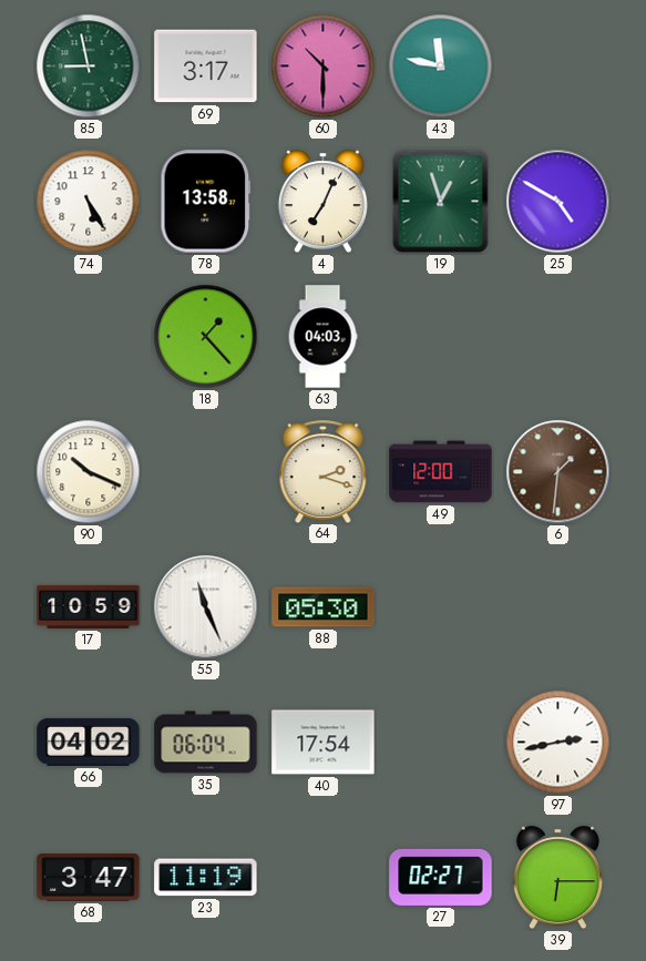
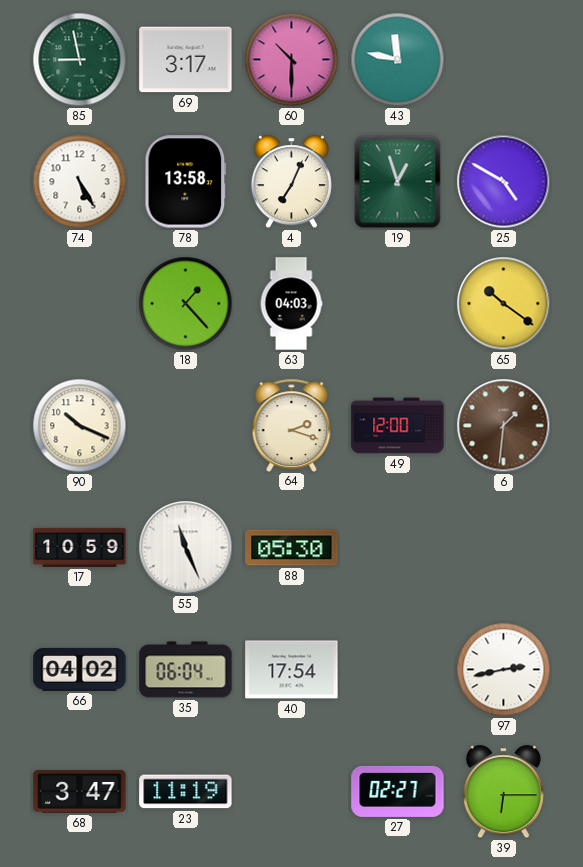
65: none -> 10:21 (504, 304)
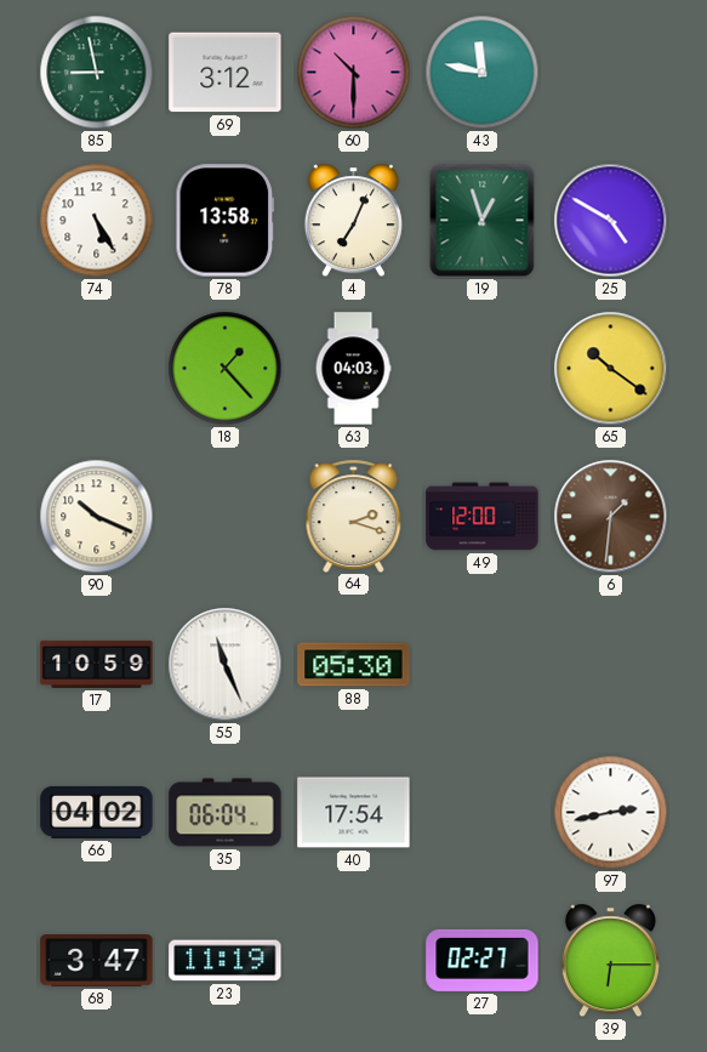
69: 3:17 -> 3:12 (226, 73)
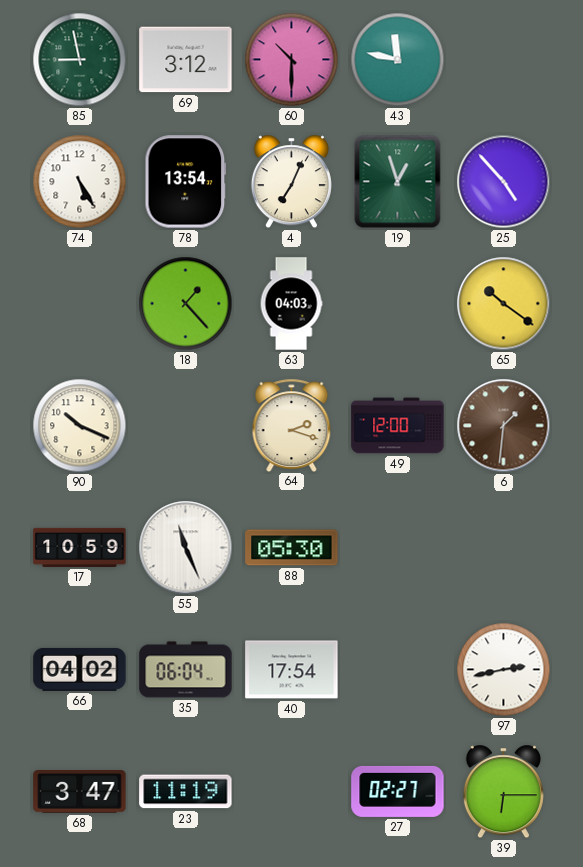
78: 13:58 -> 13:54 (186, 182)
25: 4:50 -> 4:53 (504, 182)
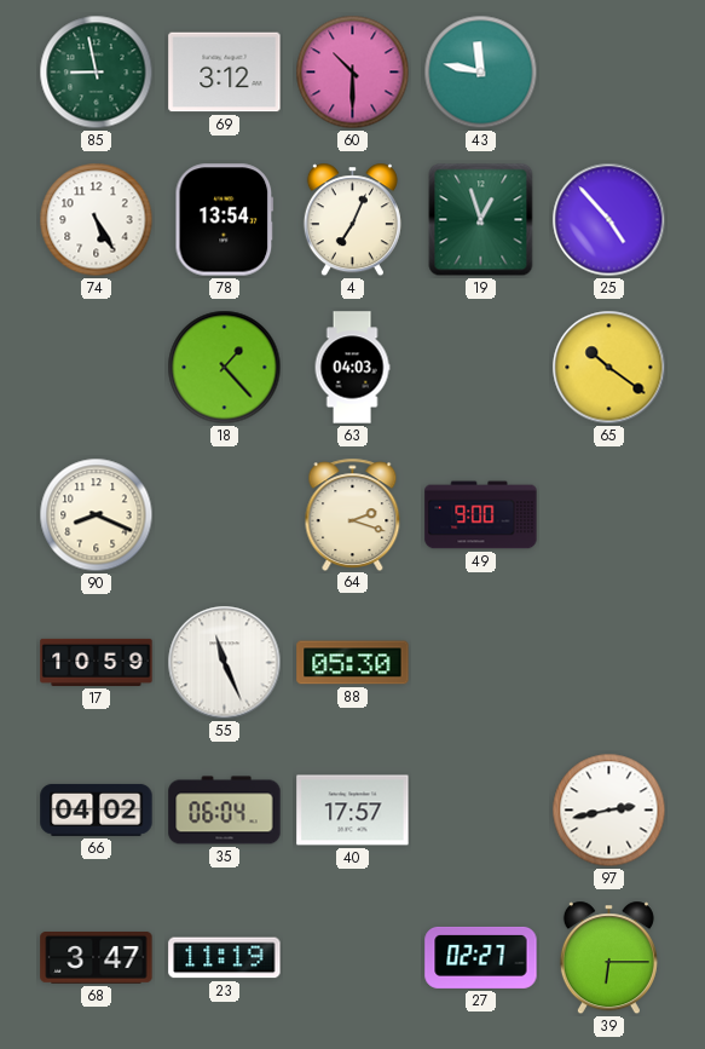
90: 10:19 -> 8:19 (97, 515)
49: 12:00 -> 9:00 (481, 515)
6: 1:31 -> none (504, 426)
40: 17:54 -> 17:57 (353, 811)
